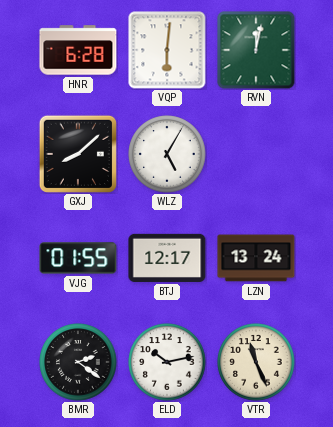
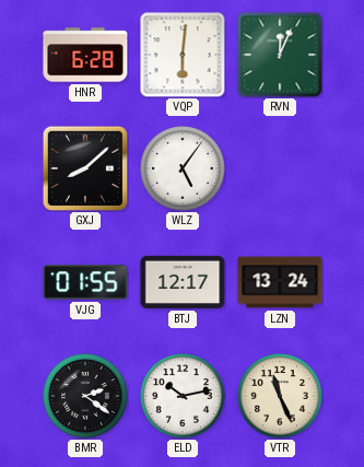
RVN: 12:02 -> 12:04 (280, 55)
WLZ: 5:05 -> 5:06 (183, 168)
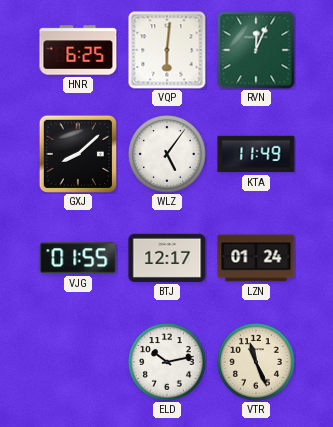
HNR: 6:28 -> 6:25 (78, 50)
KTA: none -> 11:49 (256, 154)
LZN: 13:24 -> 01:24 (256, 258)
BMR: 2:21 -> none (85, 396)
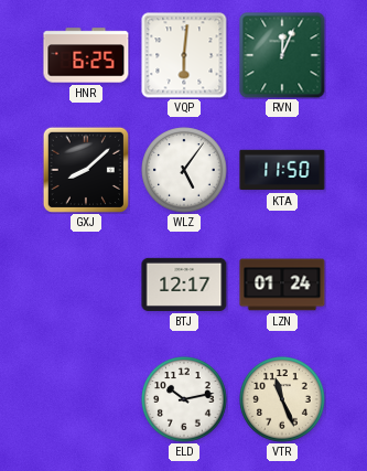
KTA: 11:49 -> 11:50 (282, 170)
VJG: 01:55 -> none (78, 258)
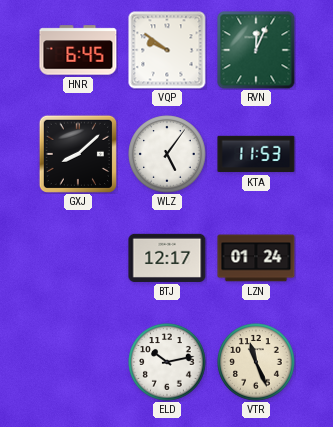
HNR: 6:25 -> 6:45 (78, 50)
VQP: 6:01 -> 9:51 (167, 50)
KTA: 11:50 -> 11:53 (256, 154)
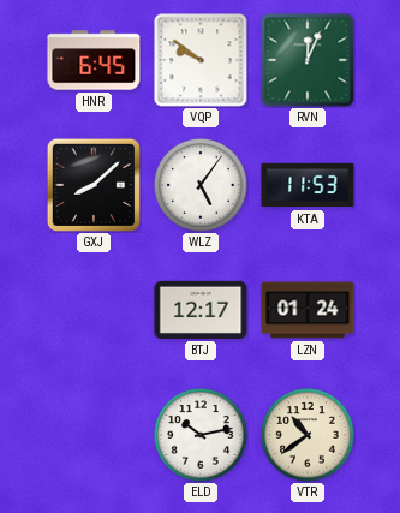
VTR: 11:26 -> 10:39 (308, 435)
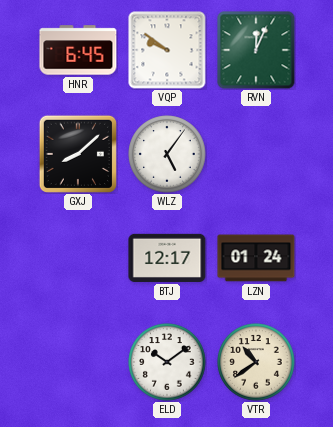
KTA: 11:53 -> none (308, 185)
ELD: 10:13 -> 10:09 (167, 362)
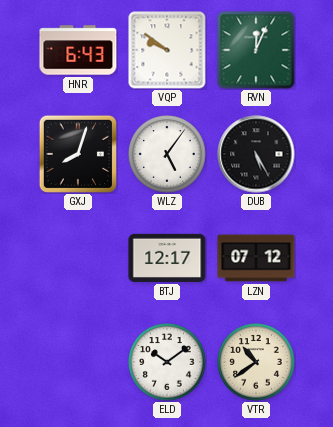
HNR: 6:45 -> 6:43 (78, 50)
GXJ: 8:08 -> 8:03 (77, 153)
DUB: none -> 5:25 (256, 154)
LZN: 01:24 -> 07:12 (256, 258)
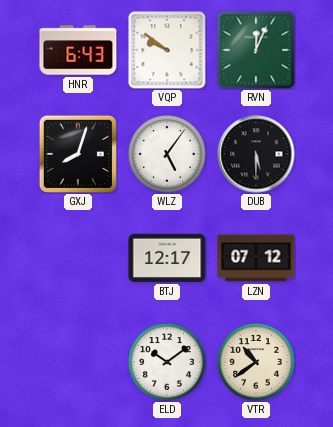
DUB: 5:25 -> 5:30 (256, 154)
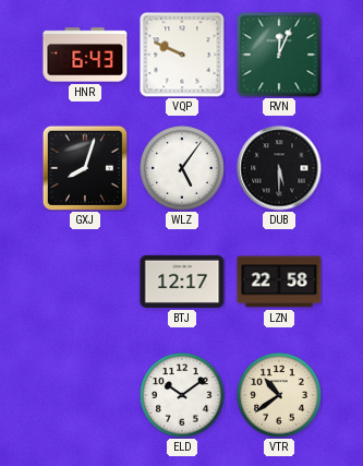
VQP: 9:51 -> 9:49 (182, 55)
LZN: 07:12 -> 22:58 (279, 282)
